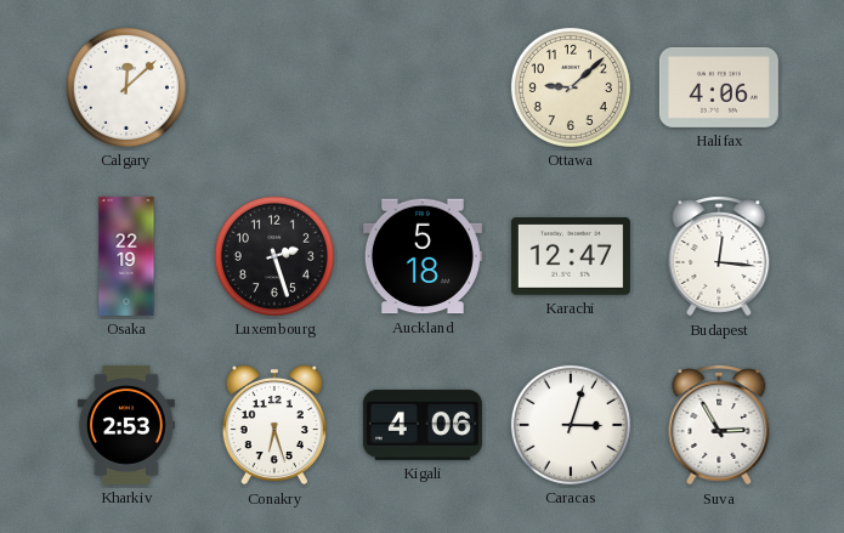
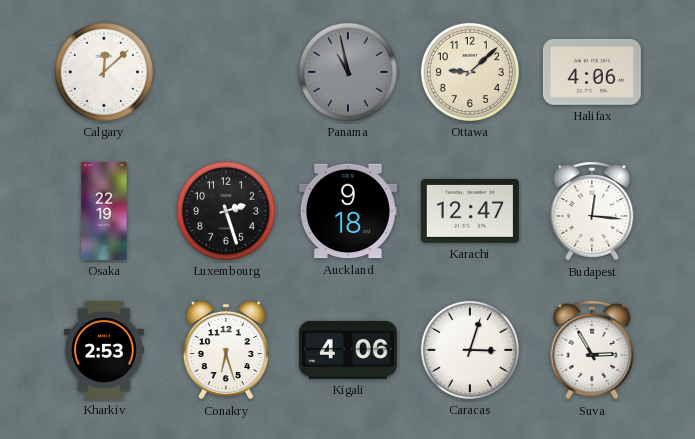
Panama: none -> 10:58 (348, 72)
Auckland: 5:18 -> 9:18 (348, 211)
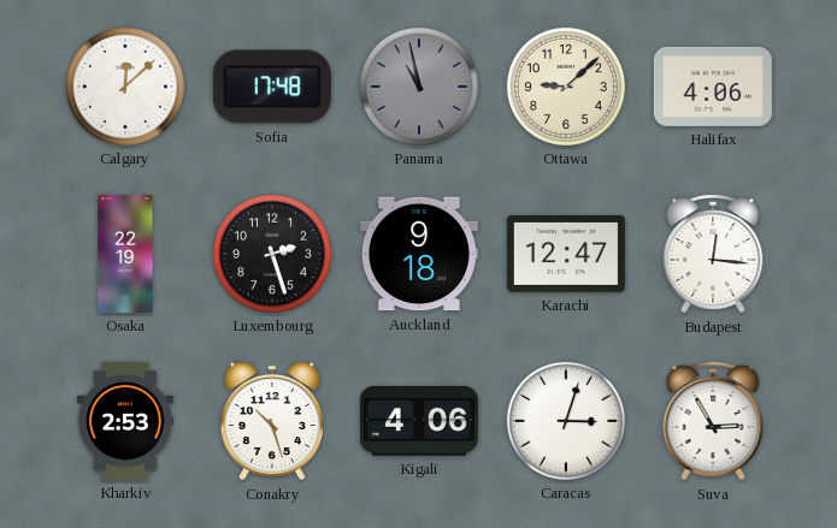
Sofia: none -> 17:48 (272, 87)
Conakry: 6:27 -> 10:27 (272, 421)
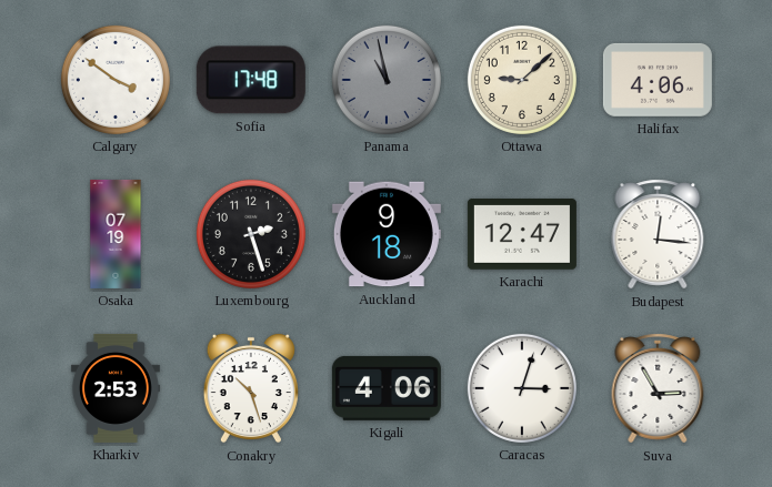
Calgary: 12:08 -> 3:51 (116, 80)
Osaka: 22:19 -> 07:19 (116, 234)
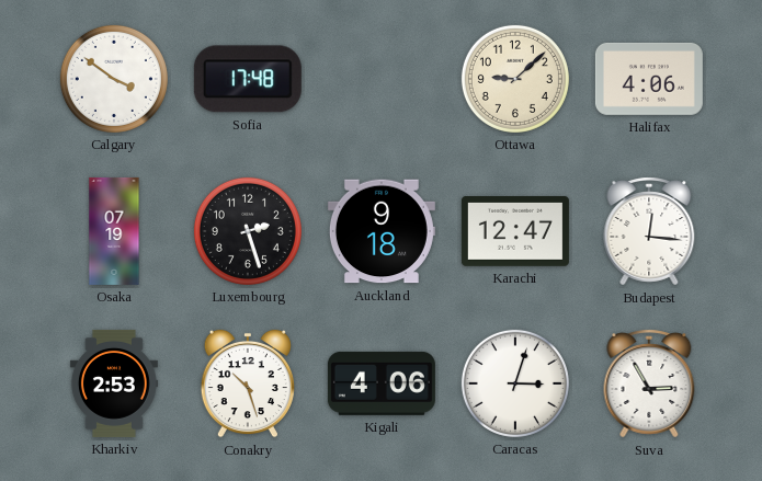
Panama: 10:58 -> none (387, 80)
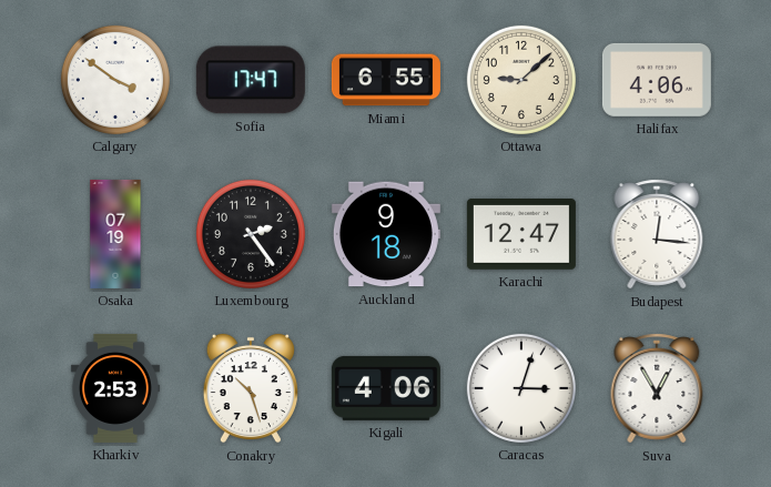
Sofia: 17:48 -> 17:47 (251, 80)
Miami: none -> 6:55 (386, 80)
Luxembourg: 2:27 -> 2:24 (251, 234)
Suva: 2:55 -> 12:55 (657, 388)
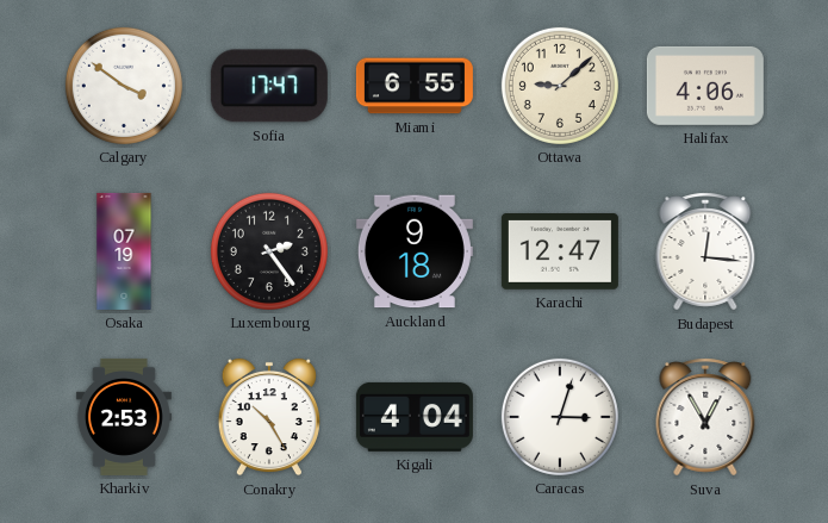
Conakry: 10:27 -> 10:25 (269, 417)
Kigali: 4:06 -> 4:04 (415, 417)
